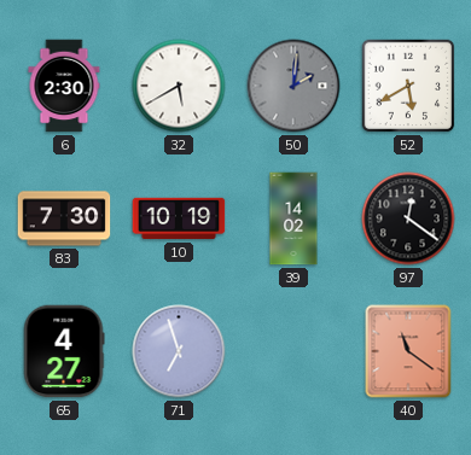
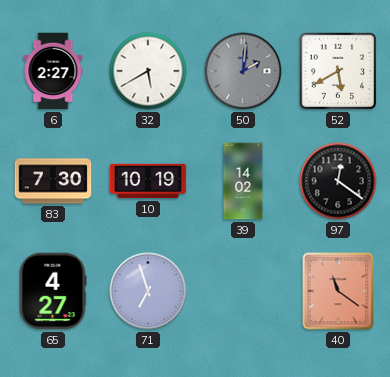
6: 2:30 -> 2:27 (53, 71)
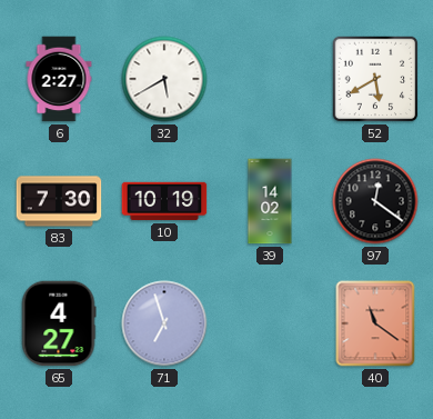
50: 2:01 -> none (243, 71)
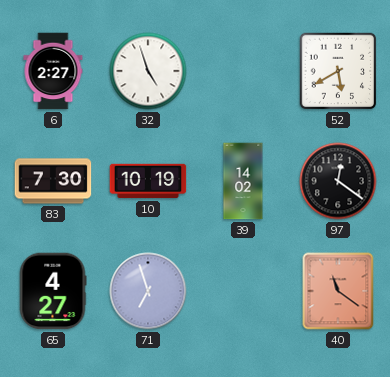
32: 5:40 -> 4:57 (148, 71)
